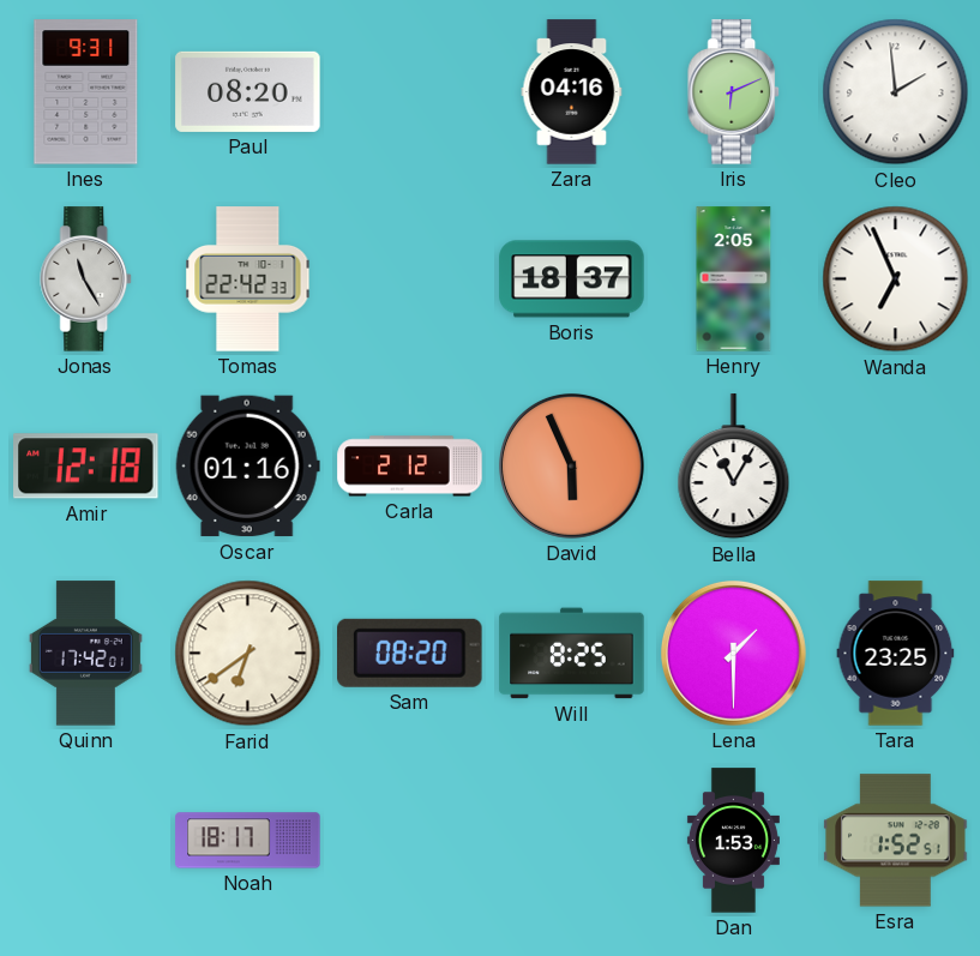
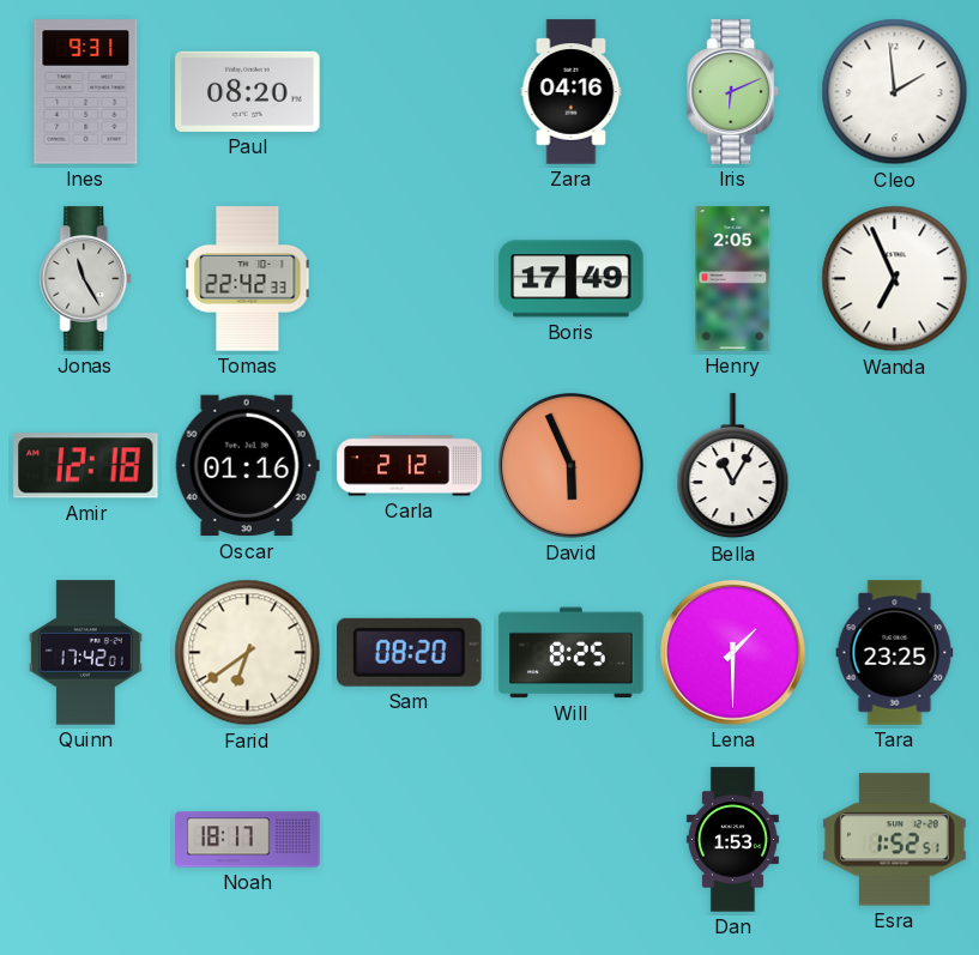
Boris: 18:37 -> 17:49 (572, 279)
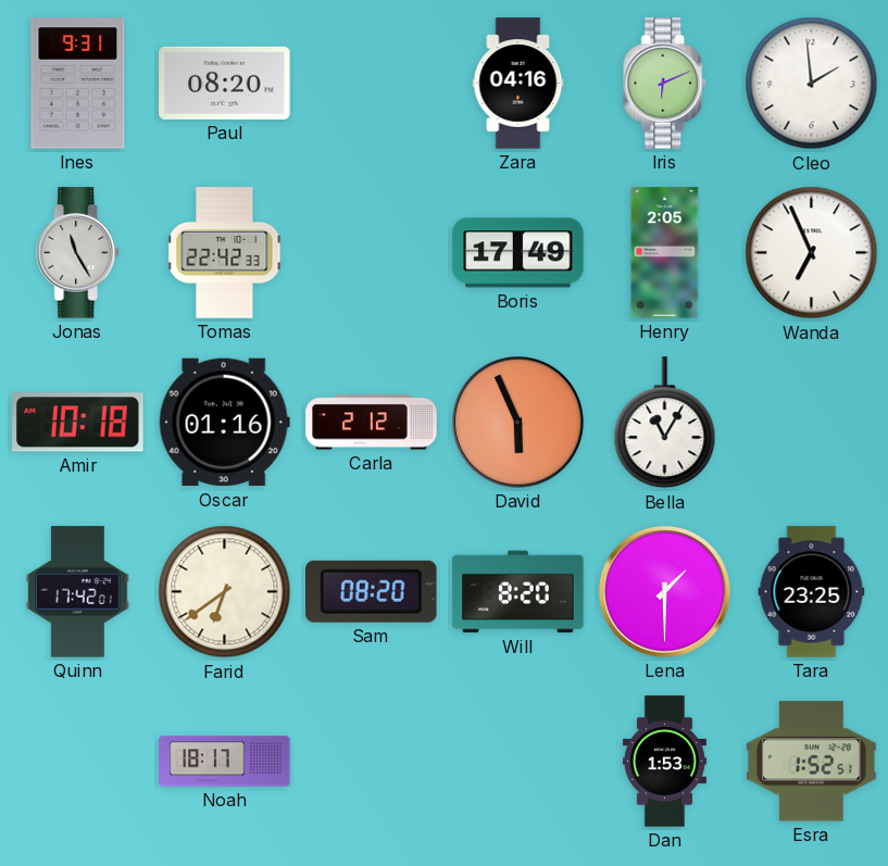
Amir: 12:18 -> 10:18 (78, 423)
Will: 8:25 -> 8:20 (518, 592)
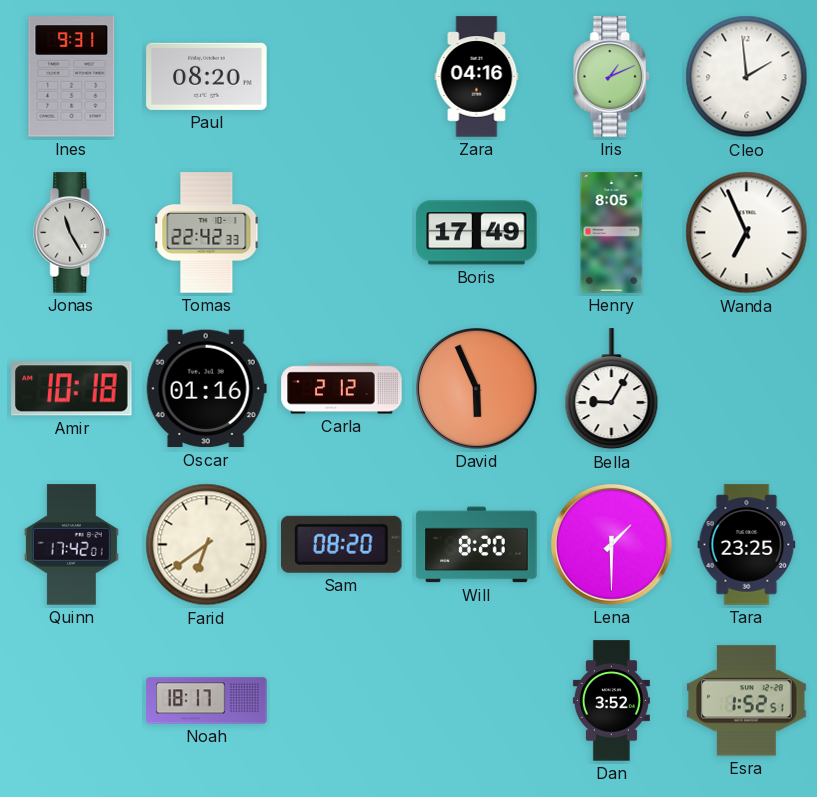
Iris: 6:11 -> 1:11 (612, 77)
Henry: 2:05 -> 8:05 (612, 233)
Bella: 11:05 -> 9:05 (612, 389)
Dan: 1:53 -> 3:52 (611, 701)
